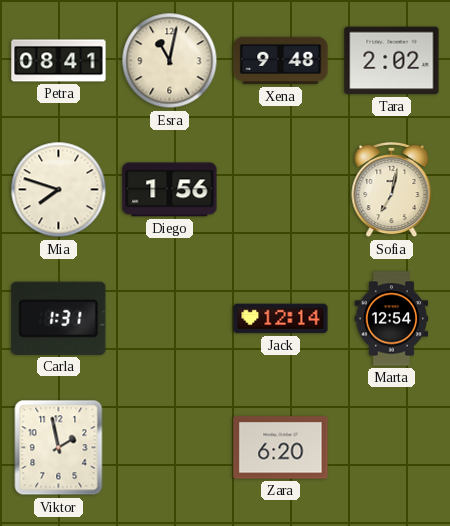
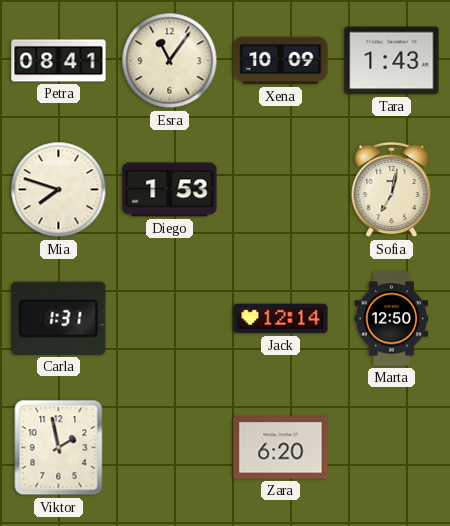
Esra: 11:02 -> 11:06 (170, 61)
Xena: 9:48 -> 10:09 (281, 61)
Tara: 2:02 -> 1:43 (392, 61)
Diego: 1:56 -> 1:53 (170, 190)
Marta: 12:54 -> 12:50 (392, 319)
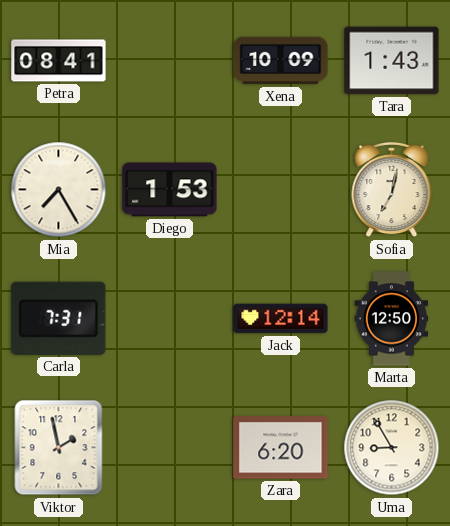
Esra: 11:06 -> none (170, 61)
Mia: 7:48 -> 7:25 (59, 190)
Carla: 1:31 -> 7:31 (59, 318)
Uma: none -> 8:55 (392, 448)
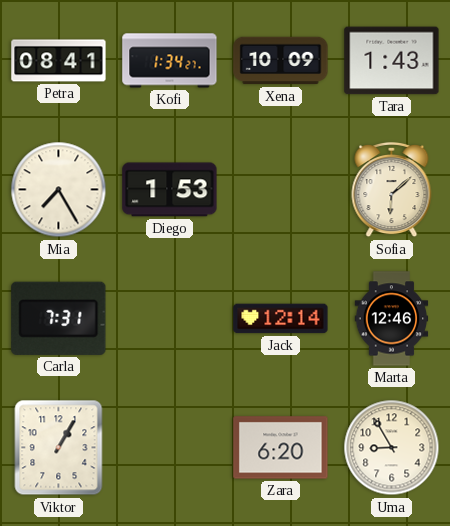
Kofi: none -> 1:34 (170, 61)
Sofia: 7:02 -> 6:08 (392, 190)
Marta: 12:50 -> 12:46 (392, 319)
Viktor: 1:58 -> 1:05 (59, 448)
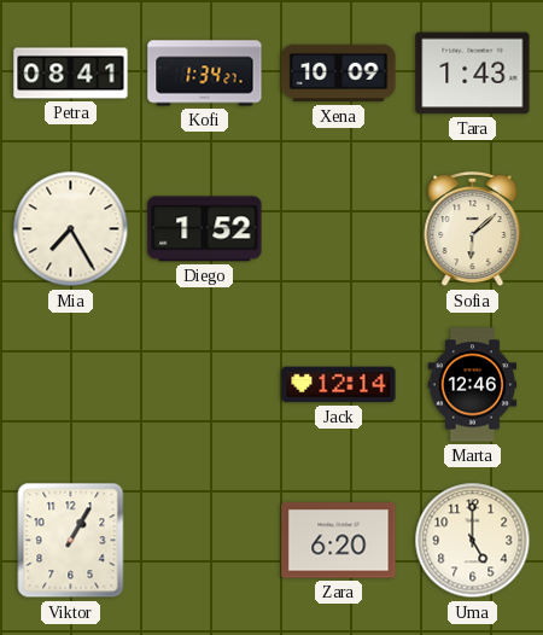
Diego: 1:53 -> 1:52 (205, 229)
Carla: 7:31 -> none (59, 318)
Uma: 8:55 -> 5:00 (473, 541)
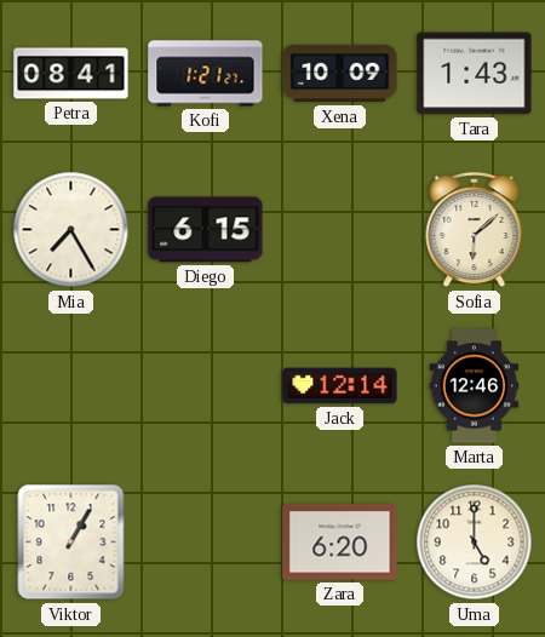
Kofi: 1:34 -> 1:21 (206, 74)
Diego: 1:52 -> 6:15 (206, 230)
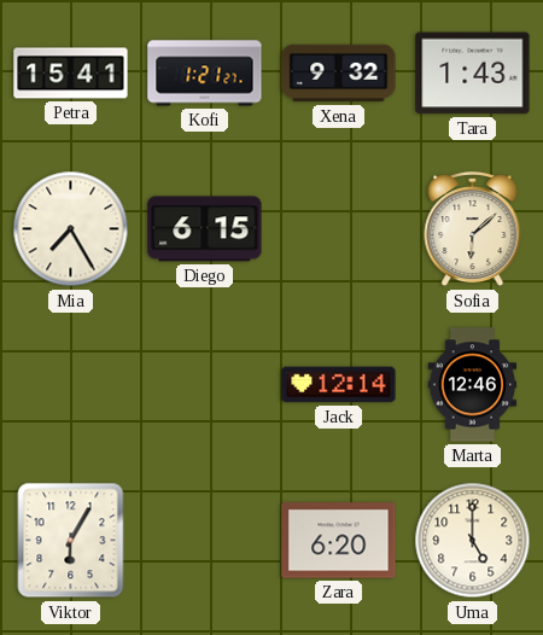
Petra: 08:41 -> 15:41 (71, 74)
Xena: 10:09 -> 9:32 (339, 74)
Viktor: 1:05 -> 6:05 (71, 541)
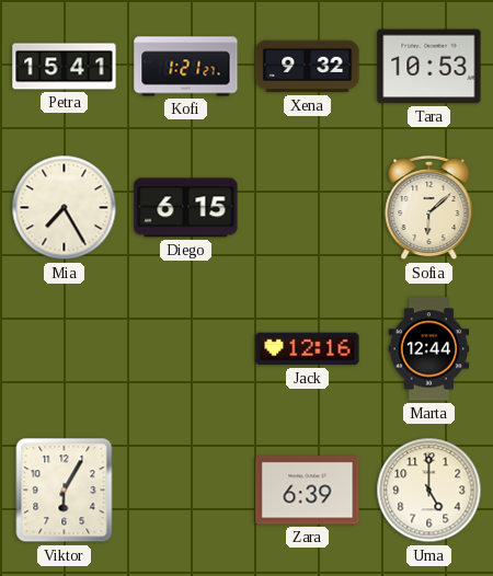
Tara: 1:43 -> 10:53 (429, 67)
Jack: 12:14 -> 12:16 (308, 349)
Marta: 12:46 -> 12:44 (429, 349)
Zara: 6:20 -> 6:39 (308, 491)
